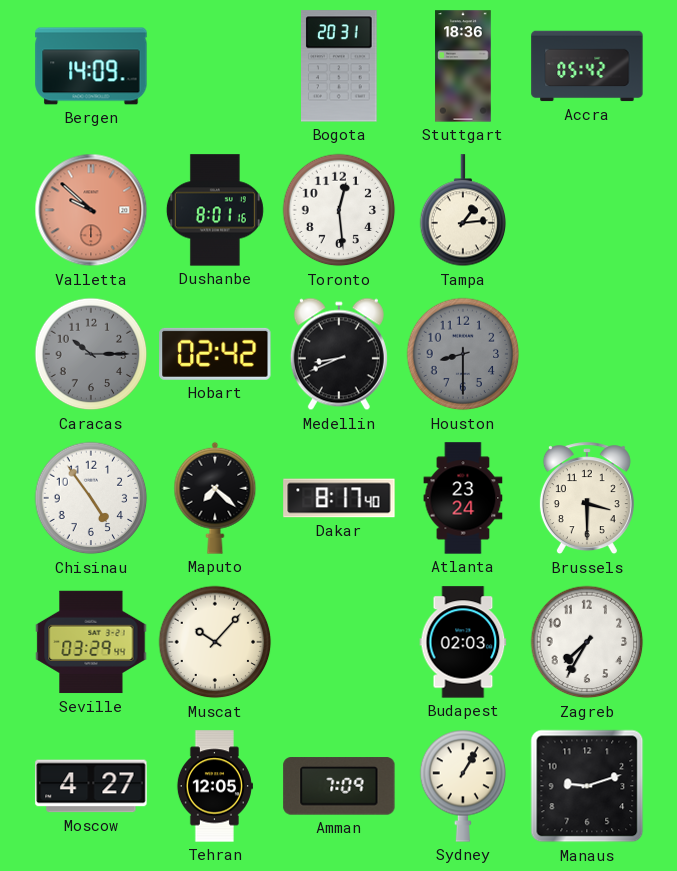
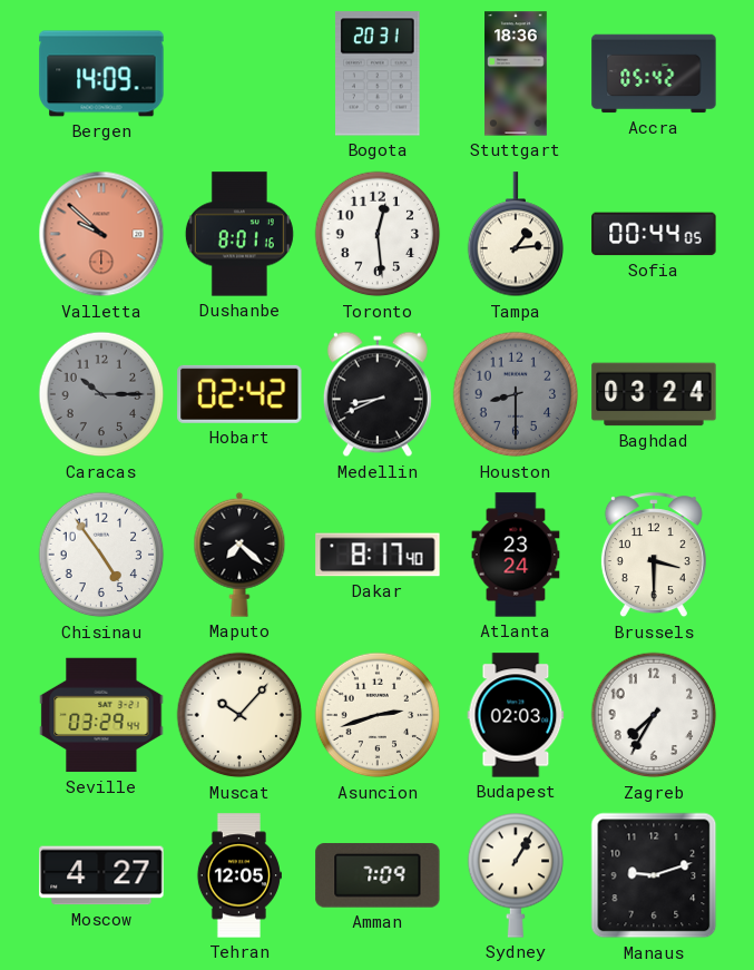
Sofia: none -> 00:44 (654, 234)
Baghdad: none -> 03:24 (654, 394)
Asuncion: none -> 2:42 (378, 715)
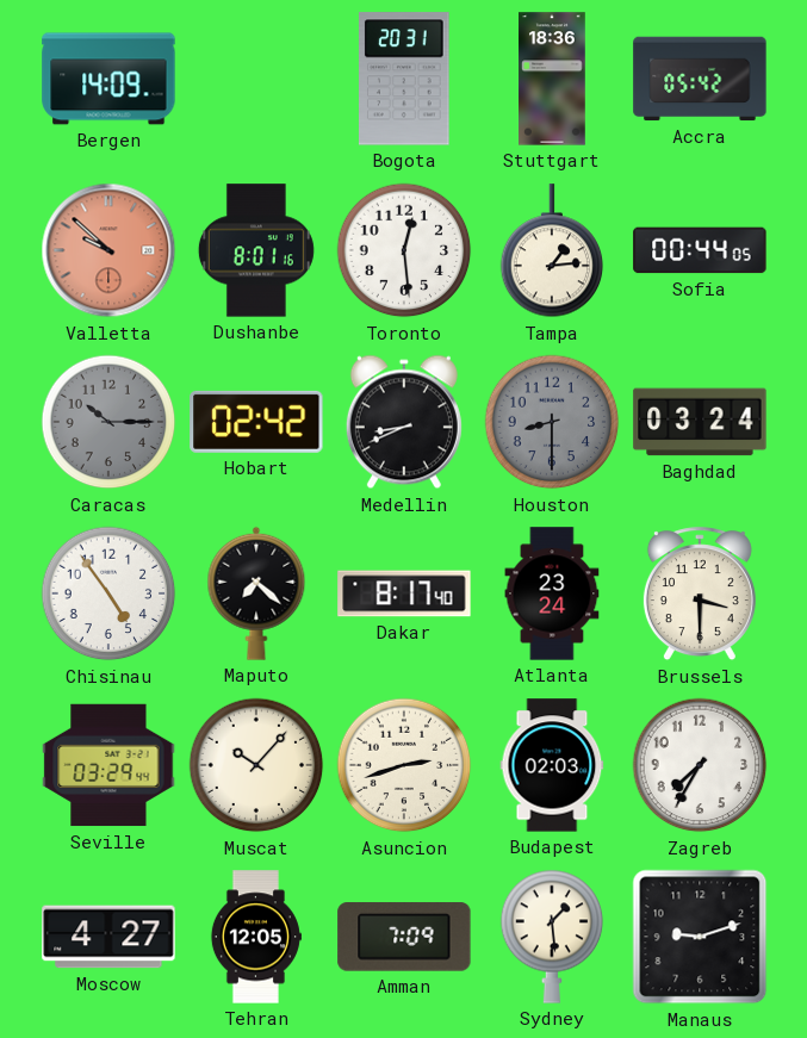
Sydney: 1:05 -> 1:29 (552, 937)
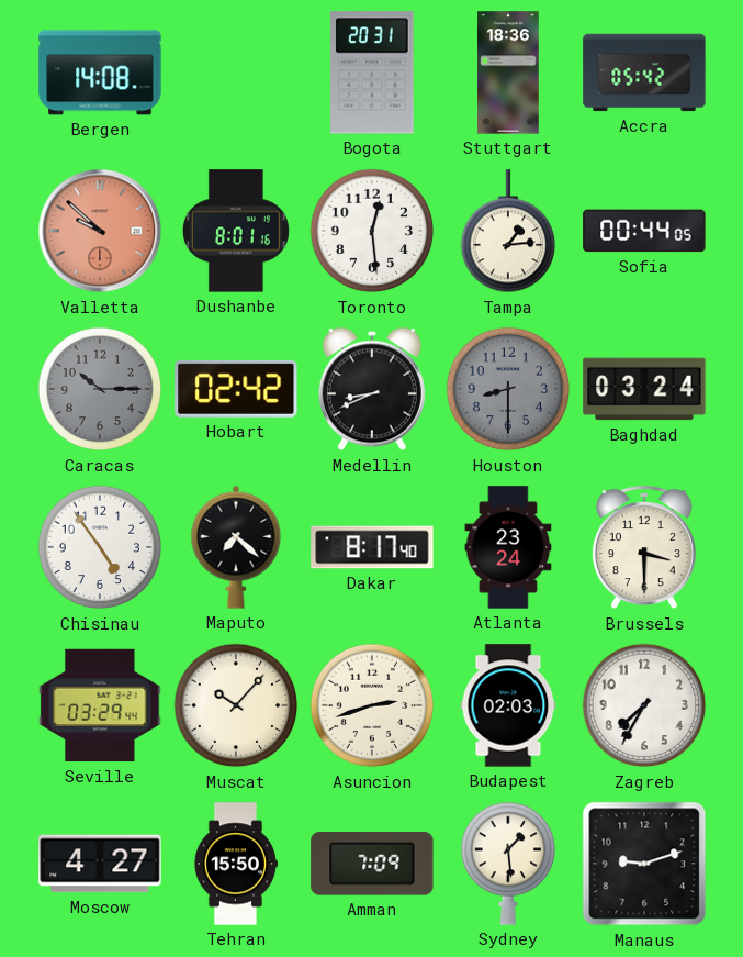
Bergen: 14:09 -> 14:08 (100, 73)
Tehran: 12:05 -> 15:50 (235, 864)
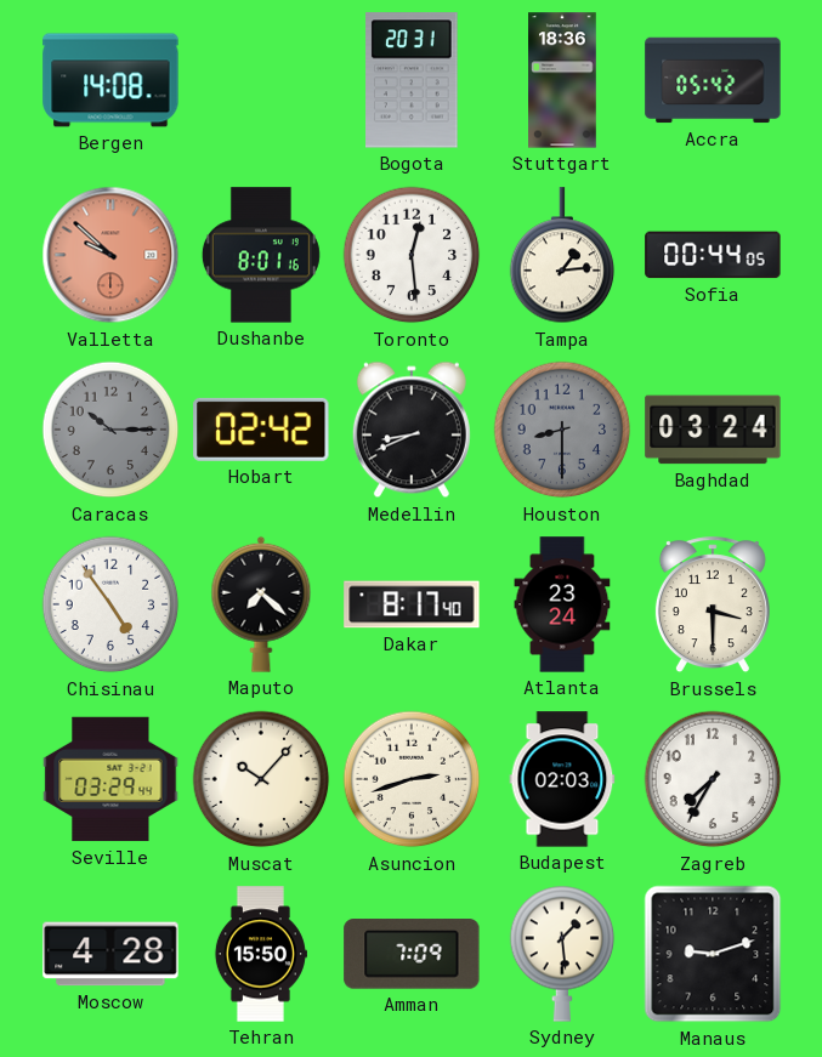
Moscow: 4:27 -> 4:28 (110, 954)
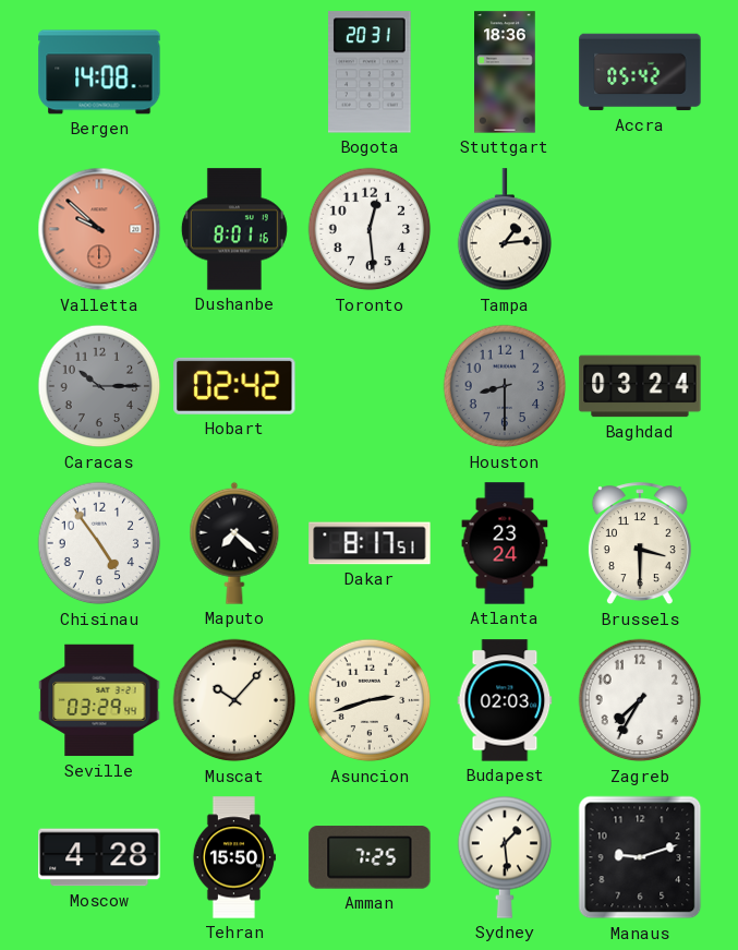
Sofia: 00:44 -> none (713, 255)
Medellin: 8:41 -> none (412, 430)
Dakar: 8:17:40 -> 8:17:51 (370, 543)
Amman: 7:09 -> 7:25 (370, 857)
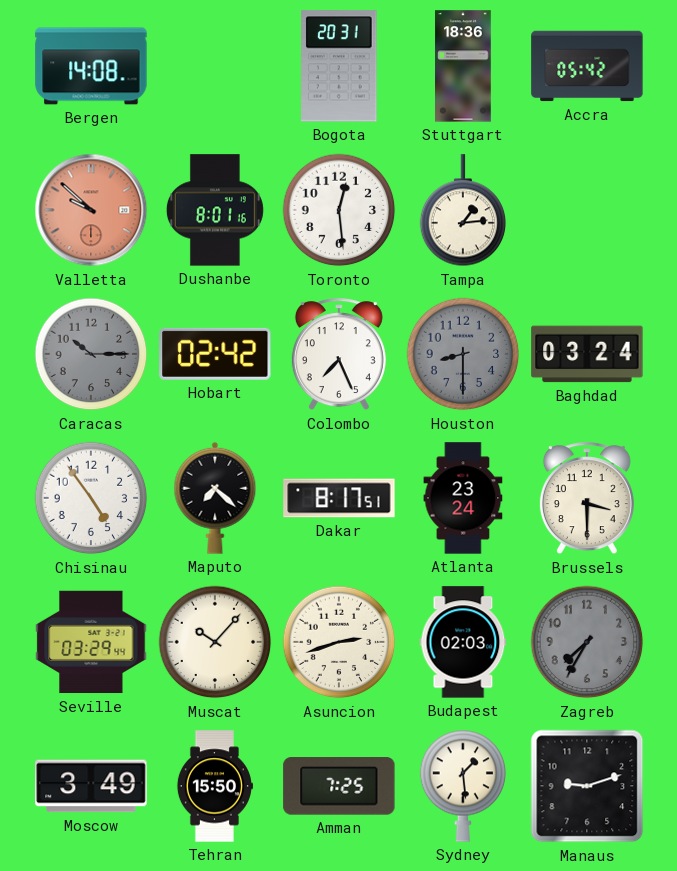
Colombo: none -> 7:26 (339, 355)
Zagreb dial: white -> grey (587, 642)
Moscow: 4:28 -> 3:49 (91, 786)
